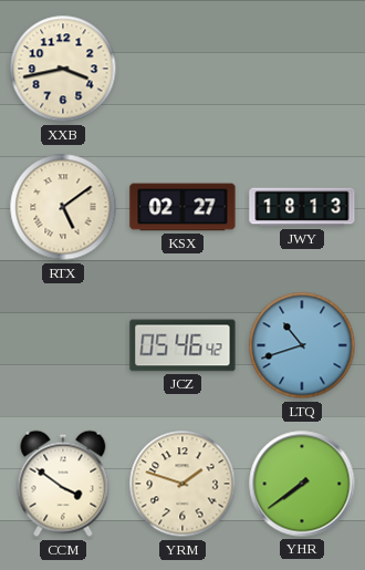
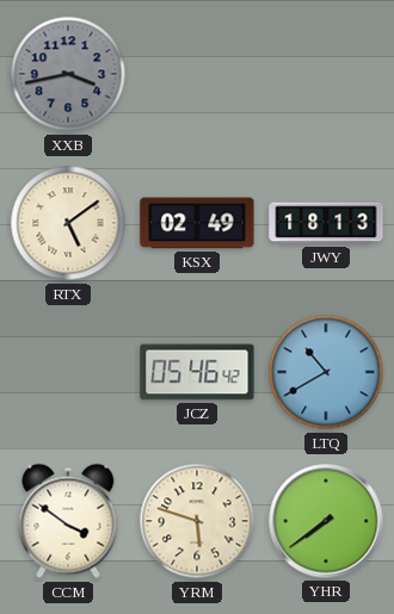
XXB dial: cream -> grey (68, 74)
KSX: 02:27 -> 02:49 (197, 223)
LTQ: 10:42 -> 10:40 (326, 372)
YRM: 1:48 -> 5:48 (197, 521)
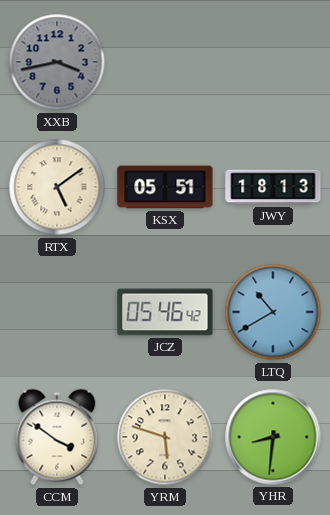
KSX: 02:49 -> 05:51 (165, 187)
YHR: 7:39 -> 8:31 (273, 437)
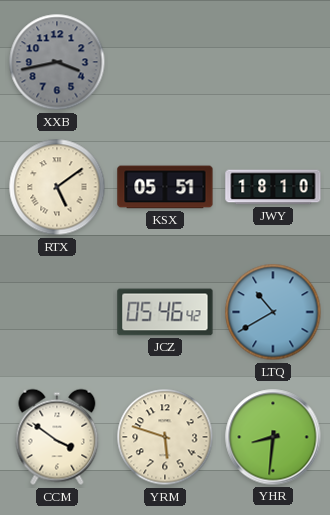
JWY: 18:13 -> 18:10 (273, 187)
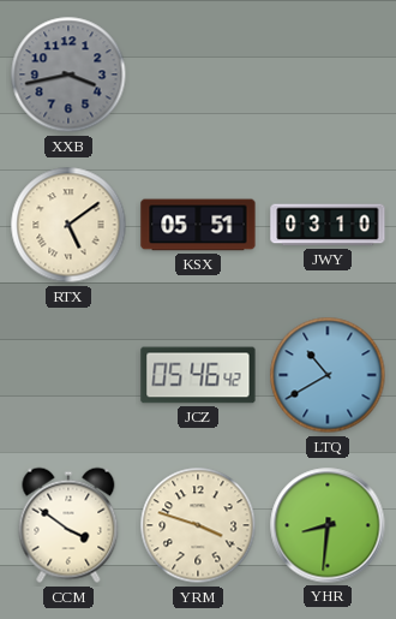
JWY: 18:10 -> 03:10 (328, 225)
YRM: 5:48 -> 3:48 (198, 525)
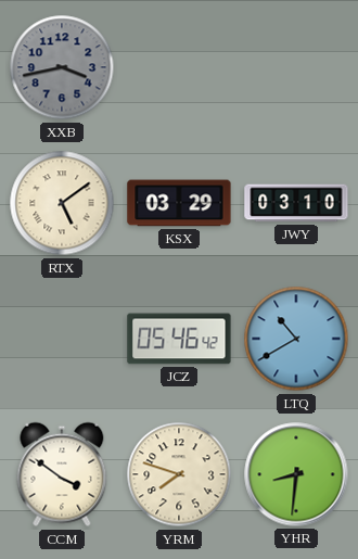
KSX: 05:51 -> 03:29 (179, 203)
YRM: 3:48 -> 7:48 (179, 474)
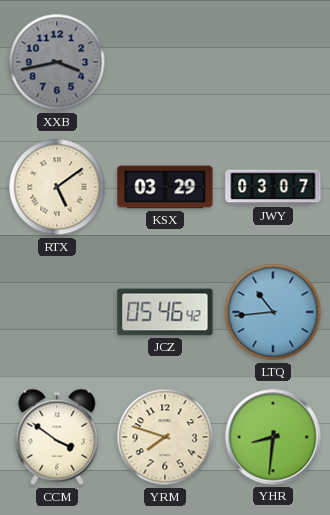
JWY: 03:10 -> 03:07 (273, 187)
LTQ: 10:40 -> 10:44 (273, 312)
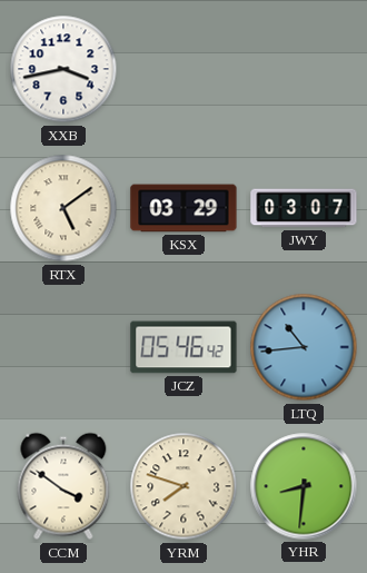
XXB dial: grey -> white (63, 69)
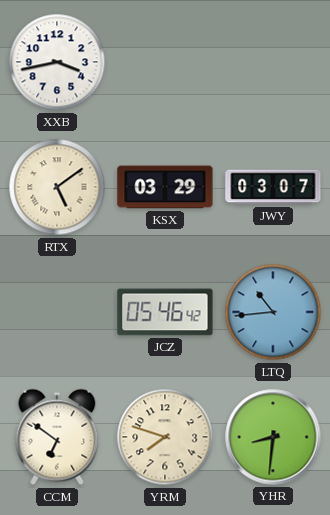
CCM: 3:51 -> 6:51 (57, 437)
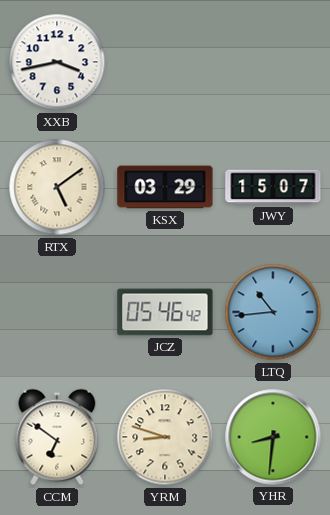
JWY: 03:07 -> 15:07 (273, 187)
YRM: 7:48 -> 8:48 (165, 437)
